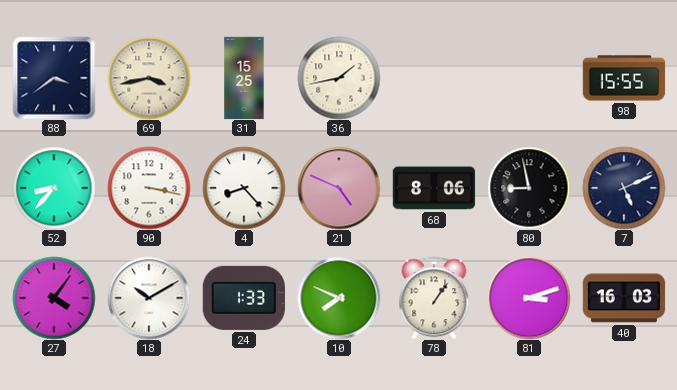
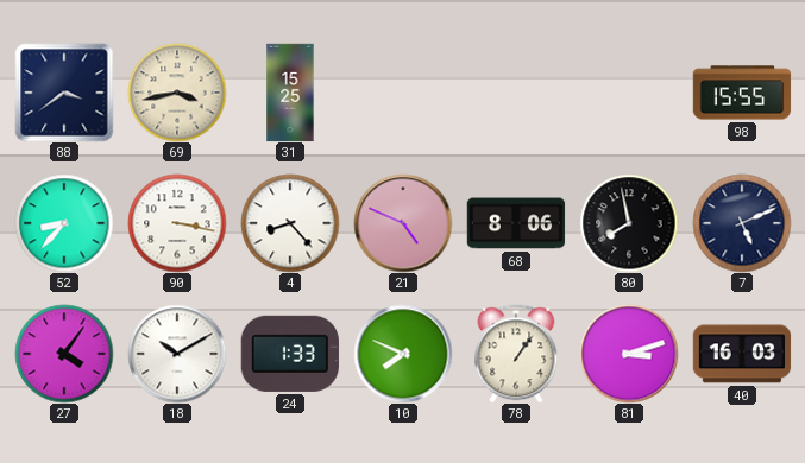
36: 1:43 -> none (339, 78)
80: 8:58 -> 7:58 (629, 223)
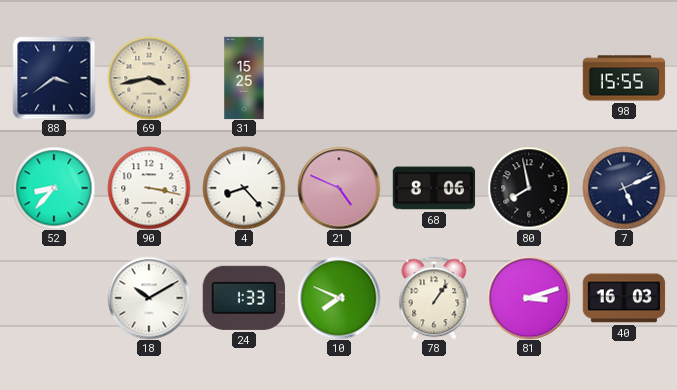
27: 4:06 -> none (64, 354)
